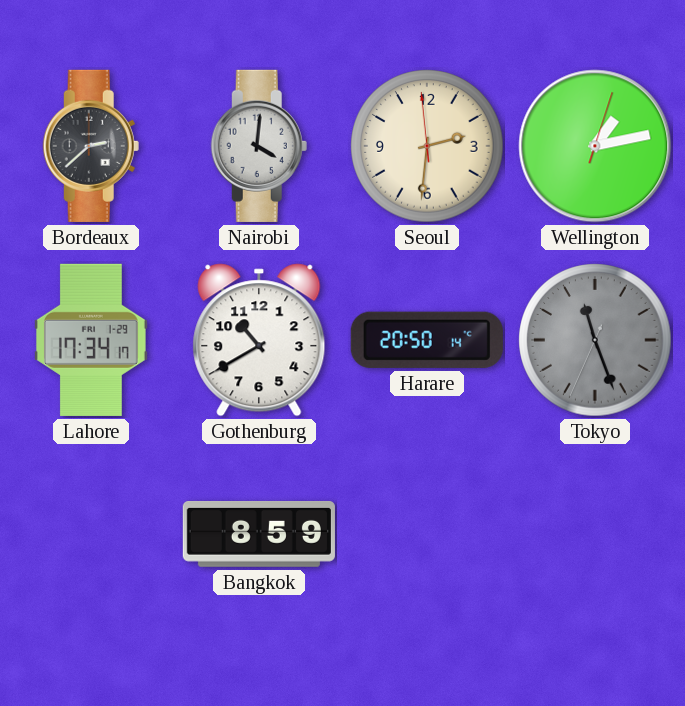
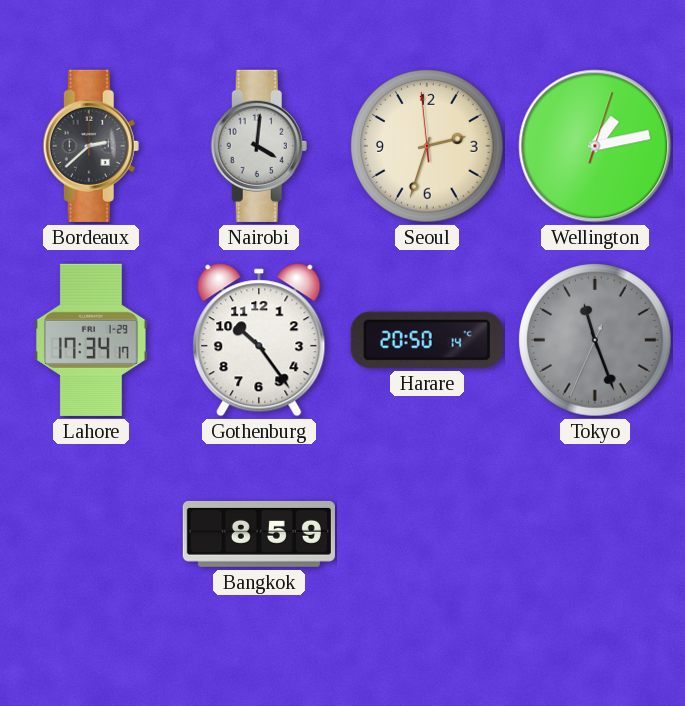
Seoul: 2:30 -> 2:32 (427, 146)
Gothenburg: 10:40 -> 10:24 (259, 340)
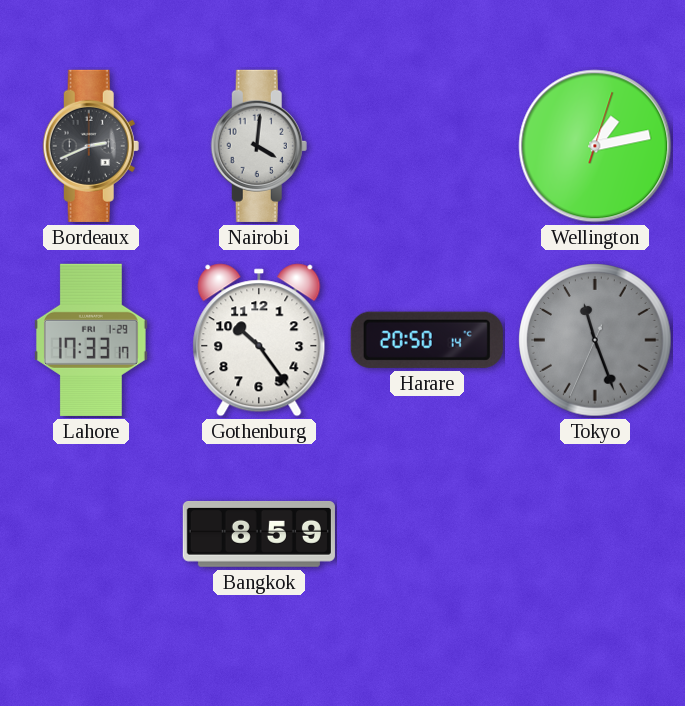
Bordeaux: 2:38 -> 2:41 (91, 146)
Seoul: 2:32 -> none (427, 146)
Lahore: 17:34 -> 17:33 (91, 340)
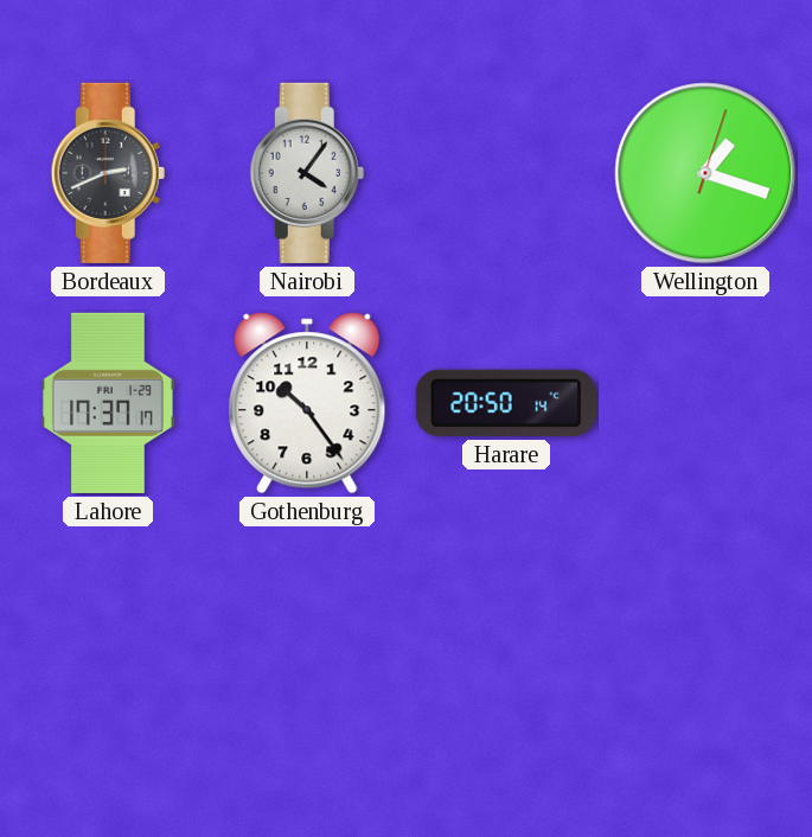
Nairobi: 4:01 -> 4:06 (307, 173)
Wellington: 1:13 -> 1:18 (705, 173)
Lahore: 17:33 -> 17:37 (108, 403)
Tokyo: 11:26 -> none (595, 340)
Bangkok: 8:59 -> none (259, 534)
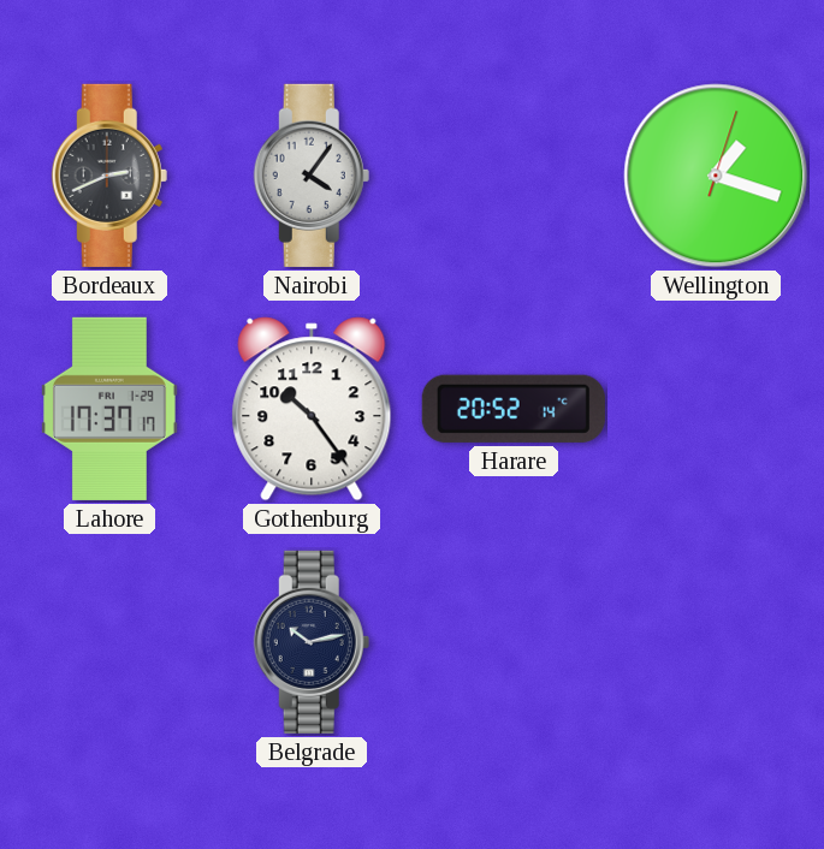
Harare: 20:50 -> 20:52 (514, 409)
Belgrade: none -> 10:13 (312, 642)
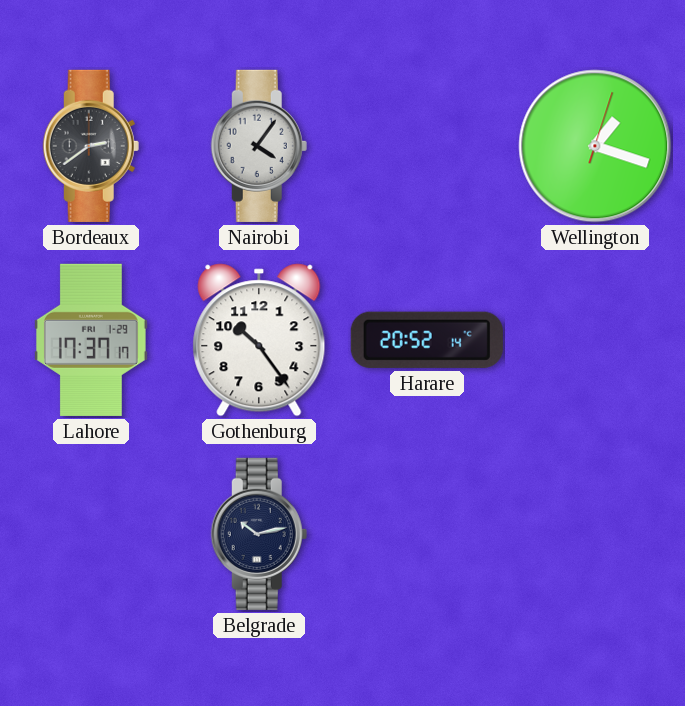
Bordeaux: 2:41 -> 2:39 (91, 146)
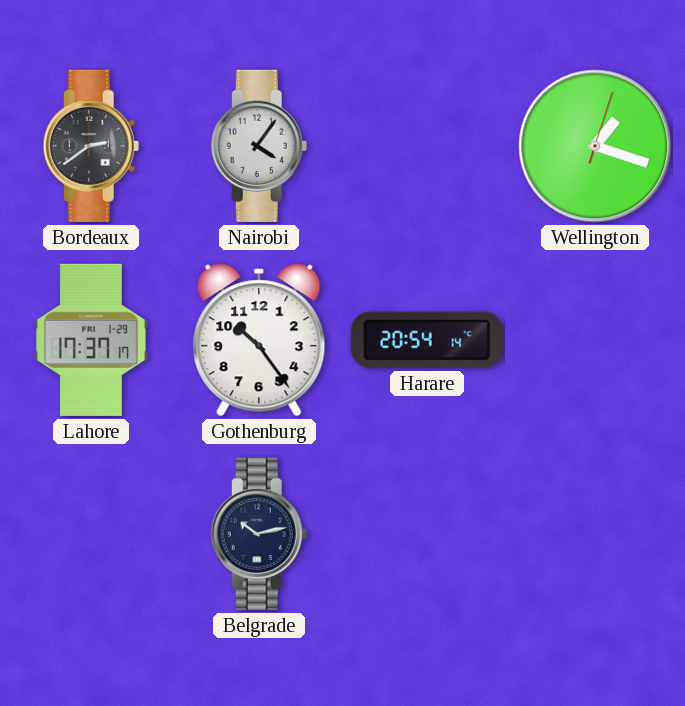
Harare: 20:52 -> 20:54 (427, 340)
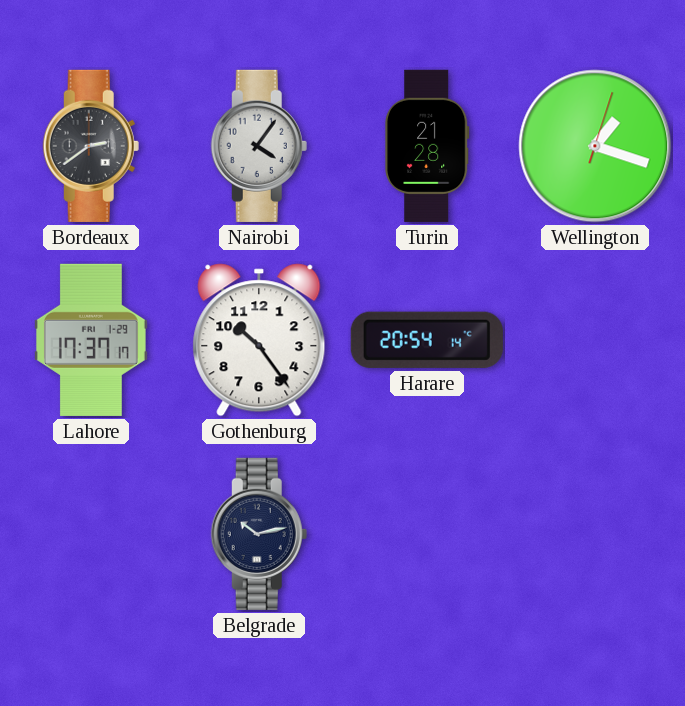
Turin: none -> 21:28 (427, 146)
